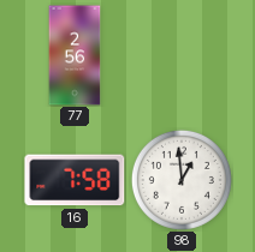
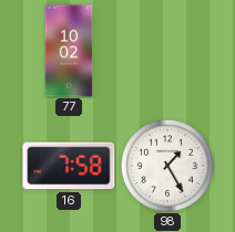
77: 2:56 -> 10:02 (69, 51)
98: 12:59 -> 1:25 (167, 166)
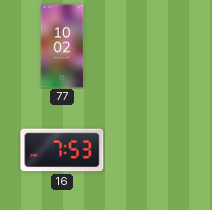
16: 7:58 -> 7:53 (62, 150)
98: 1:25 -> none (167, 166)
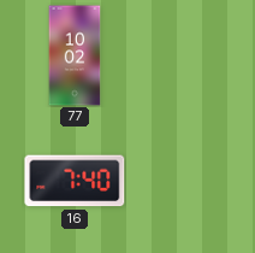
16: 7:53 -> 7:40 (75, 181)
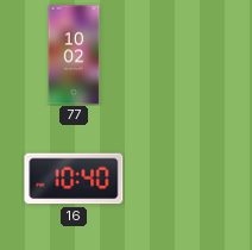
16: 7:40 -> 10:40 (74, 179)
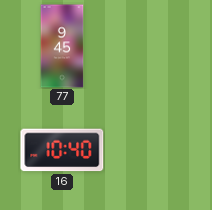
77: 10:02 -> 9:45 (62, 46)
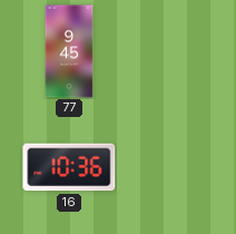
16: 10:40 -> 10:36 (69, 167)
